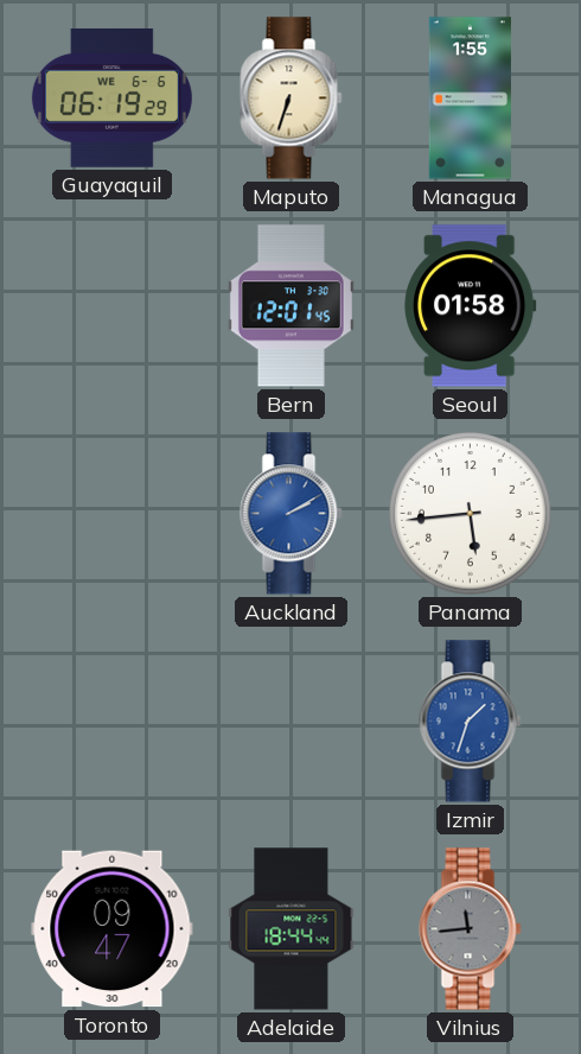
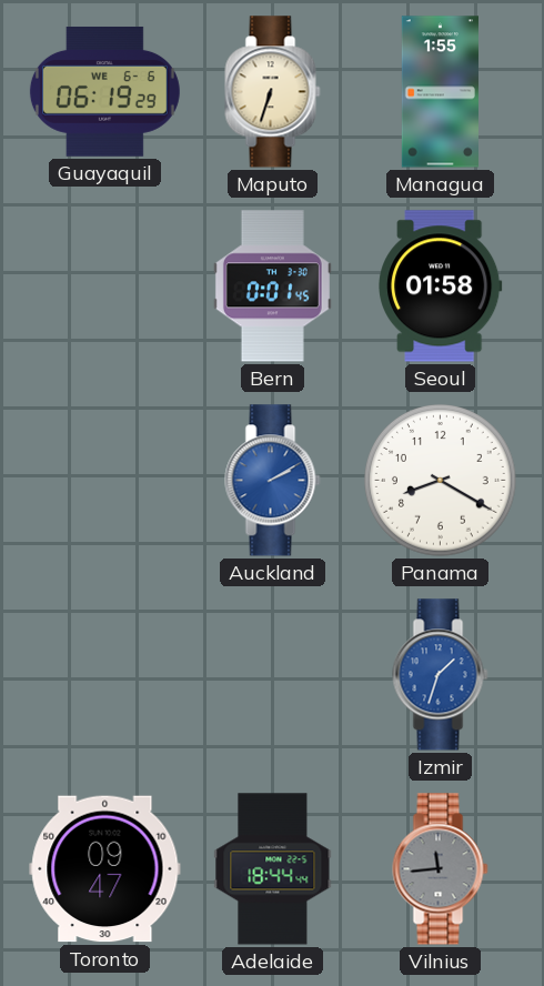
Bern: 12:01 -> 0:01 (272, 286)
Panama: 5:44 -> 8:20 (441, 481)
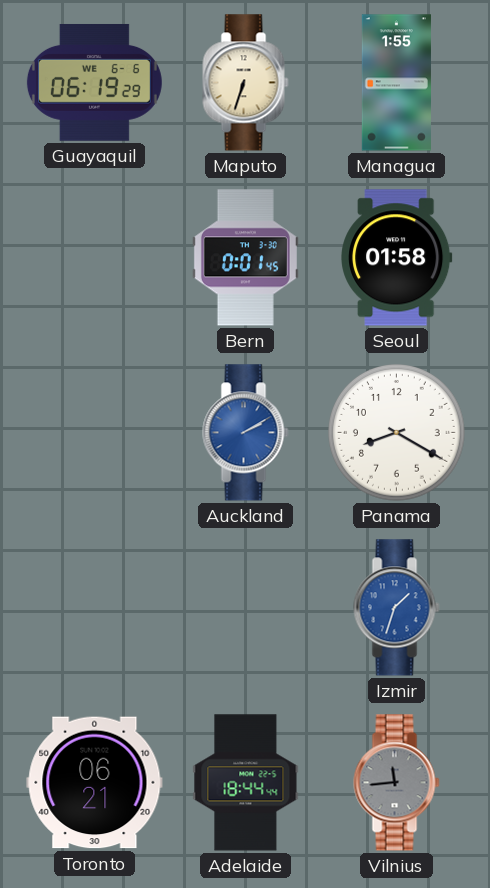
Toronto: 09:47 -> 06:21 (95, 783)
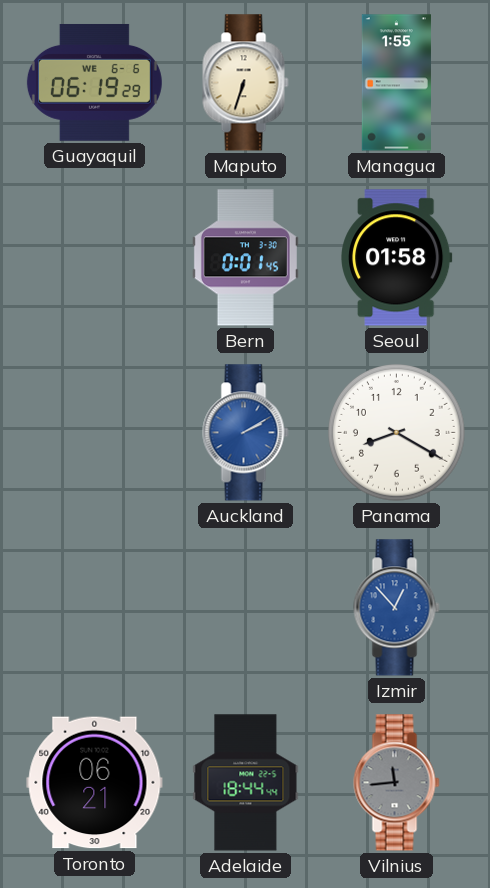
Izmir: 1:33 -> 12:53 (397, 608)
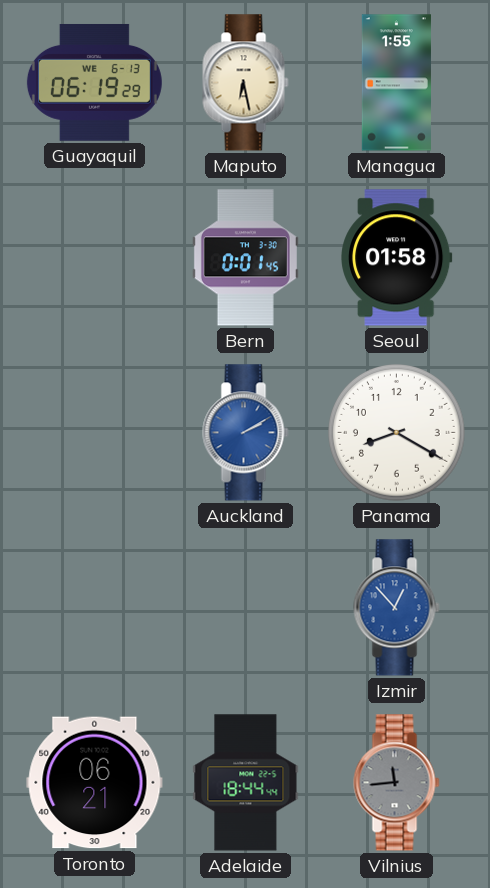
Guayaquil date: WE 6-6 -> WE 6-13 (94, 82)
Maputo: 6:33 -> 6:28 (246, 83)
